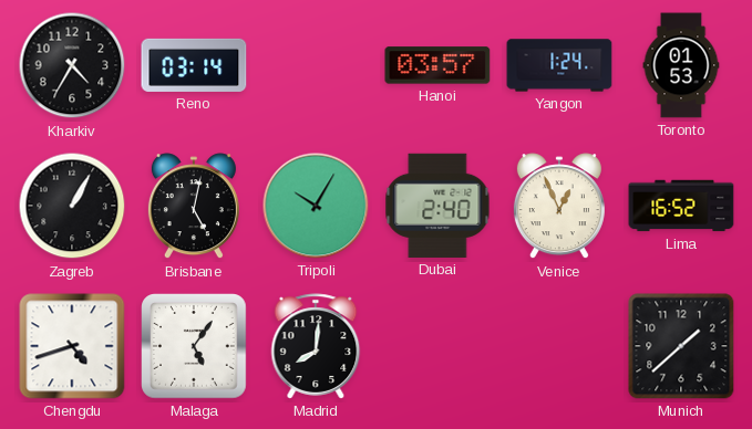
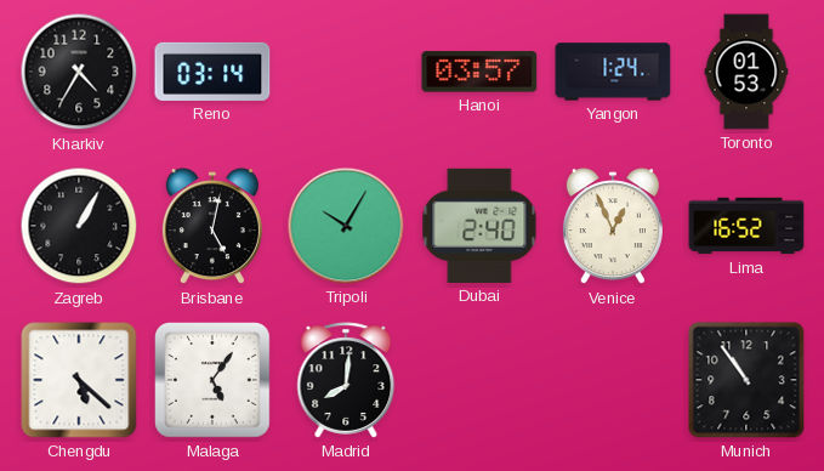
Chengdu: 4:42 -> 5:22 (79, 380)
Munich: 1:38 -> 10:54 (746, 380)
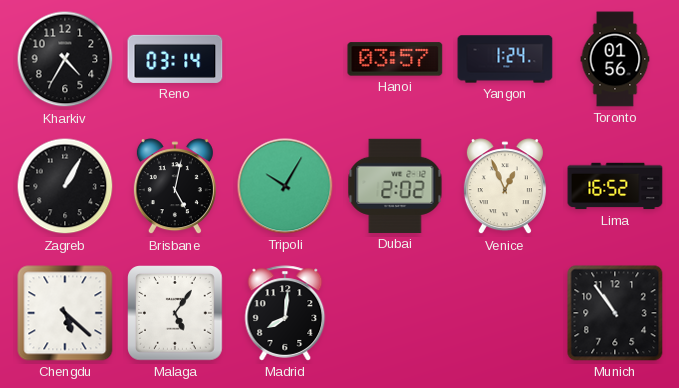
Toronto: 01:53 -> 01:56 (615, 59)
Dubai: 2:40 -> 2:02 (395, 186)
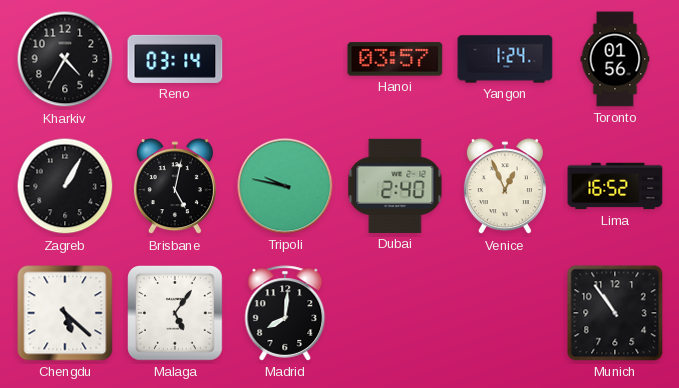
Tripoli: 10:05 -> 9:47 (285, 186)
Dubai: 2:02 -> 2:40 (395, 186)
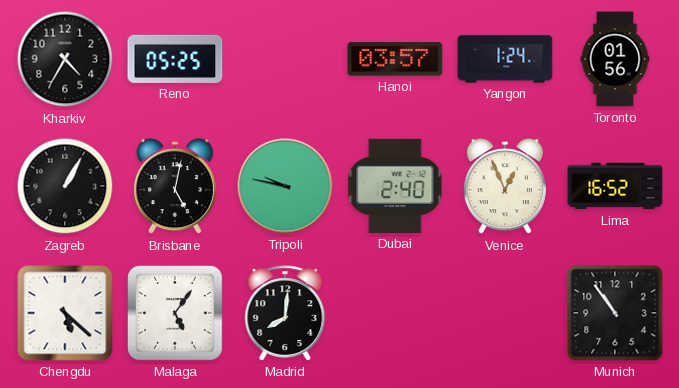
Reno: 03:14 -> 05:25 (175, 59)
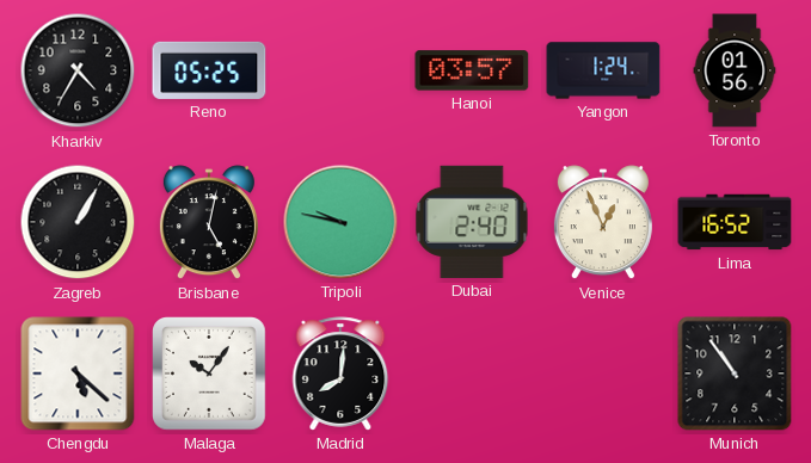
Malaga: 5:06 -> 10:06 (210, 375)
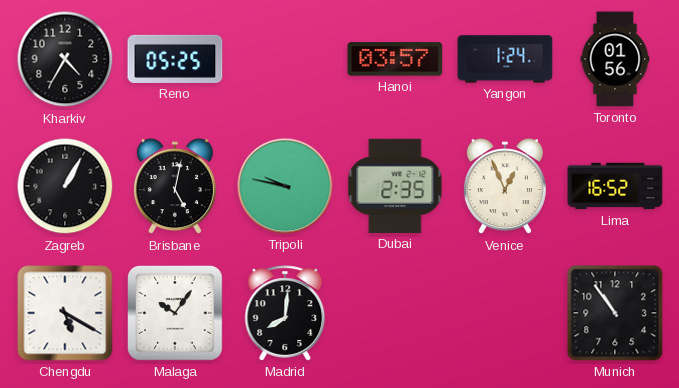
Dubai: 2:40 -> 2:35 (395, 186)
Chengdu: 5:22 -> 5:20 (65, 313)
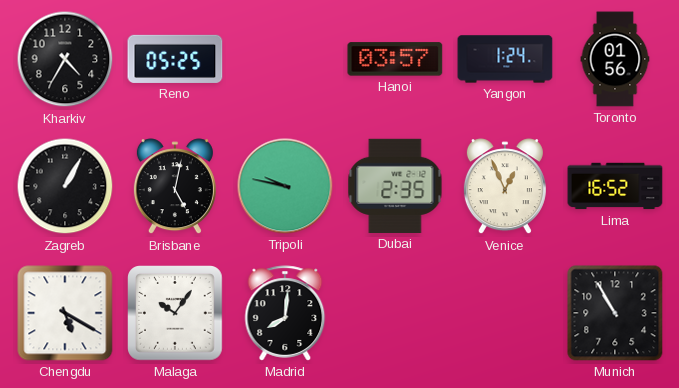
Munich: 10:54 -> 10:55 (615, 313)
